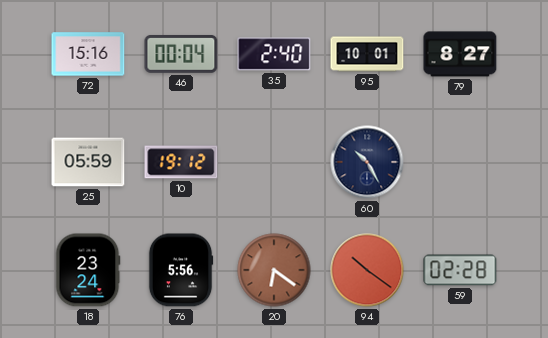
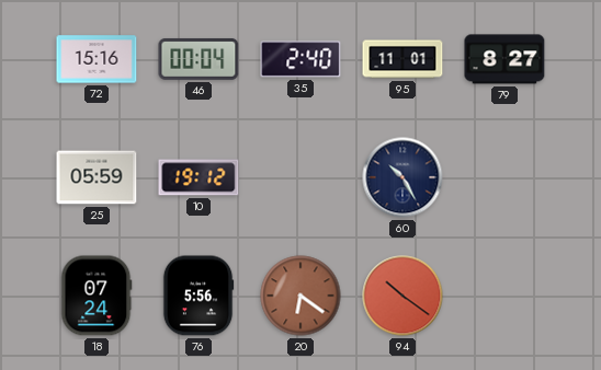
95: 10:01 -> 11:01 (402, 59)
18: 23:24 -> 07:24 (97, 296)
59: 02:28 -> none (460, 270)
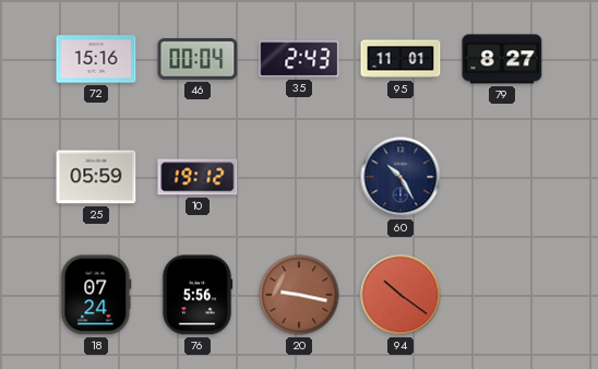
35: 2:40 -> 2:43 (299, 59)
20: 6:21 -> 9:17 (299, 295)
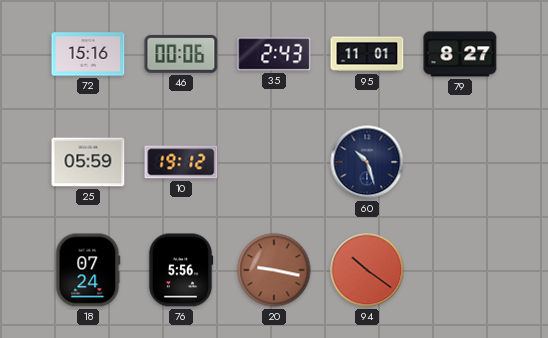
46: 00:04 -> 00:06 (181, 54)
60: 10:25 -> 10:27 (367, 162)
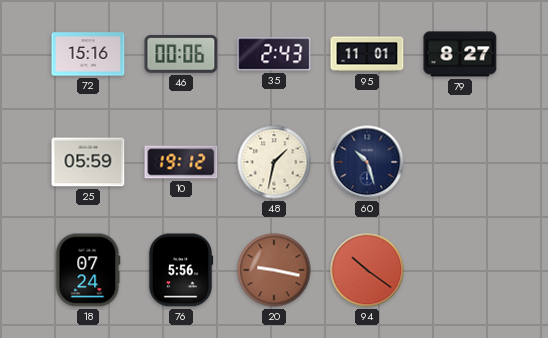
48: none -> 1:32 (274, 162)
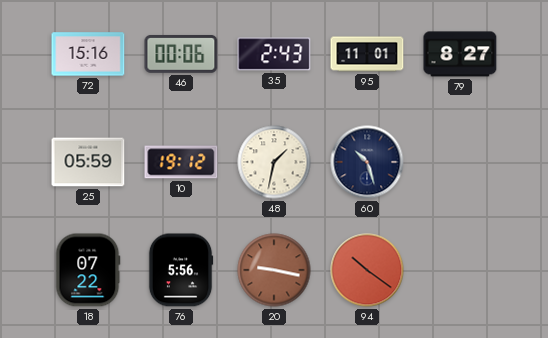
18: 07:24 -> 07:22 (88, 270)
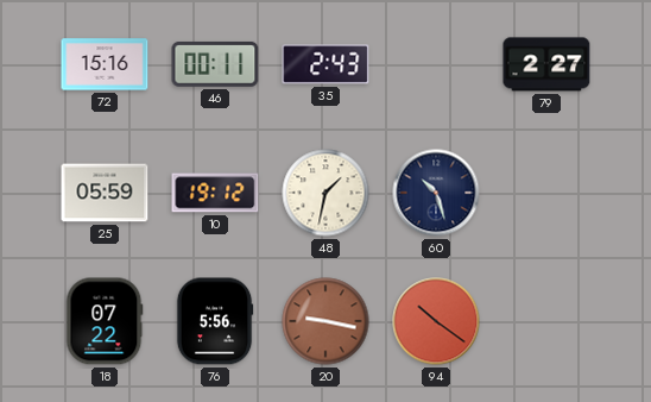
46: 00:06 -> 00:11 (215, 64)
95: 11:01 -> none (367, 54)
79: 8:27 -> 2:27 (546, 64)
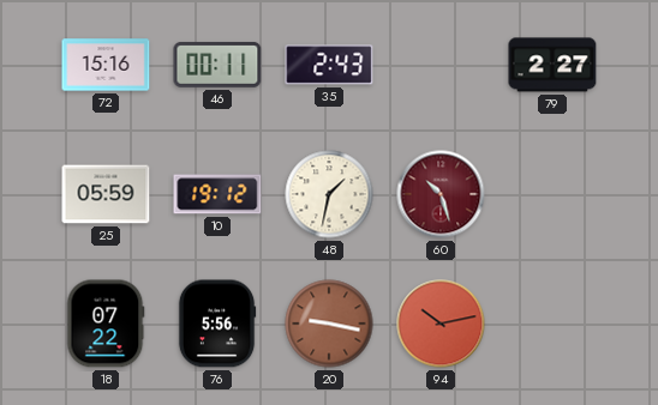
60 dial: navy -> burgundy (441, 194)
94: 10:21 -> 10:13 (441, 324)
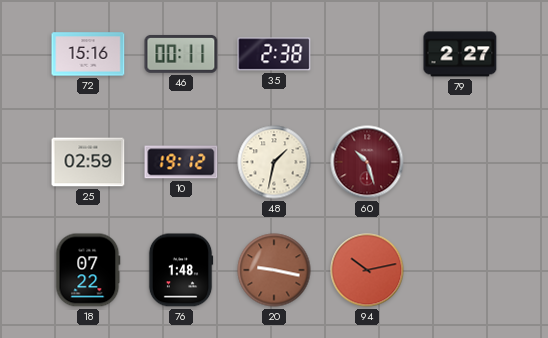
35: 2:43 -> 2:38 (274, 54)
25: 05:59 -> 02:59 (88, 162)
76: 5:56 -> 1:48 (181, 270)
